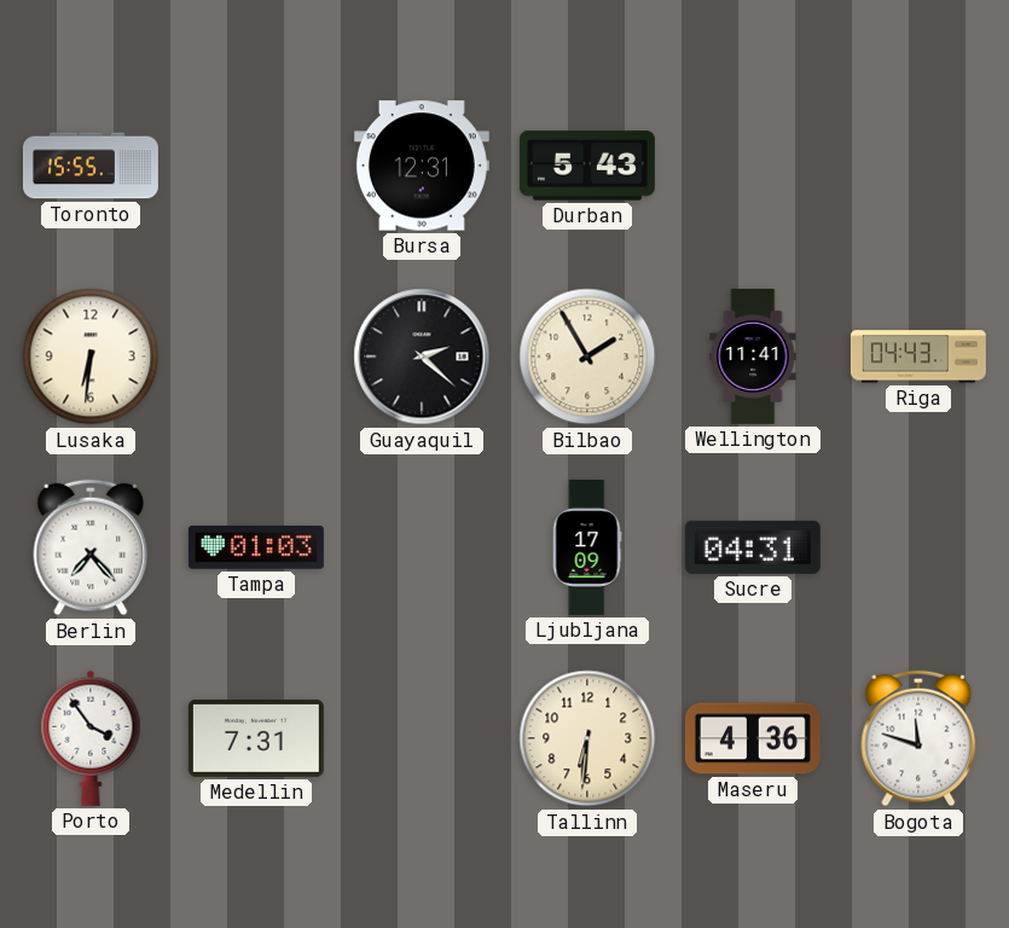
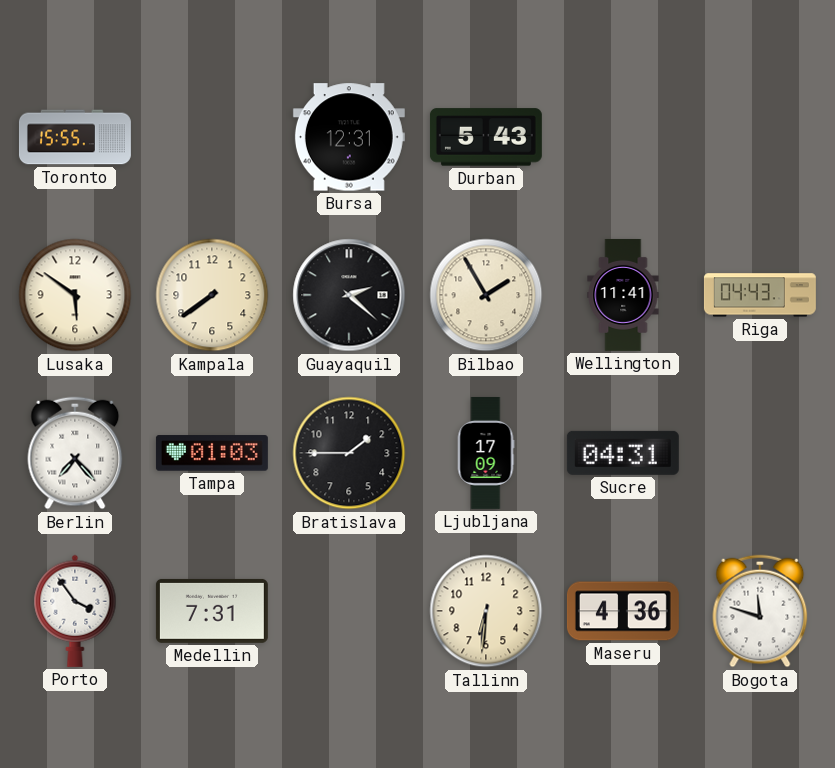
Lusaka: 6:31 -> 5:51 (75, 295)
Kampala: none -> 7:39 (212, 295)
Bratislava: none -> 1:45 (349, 453)
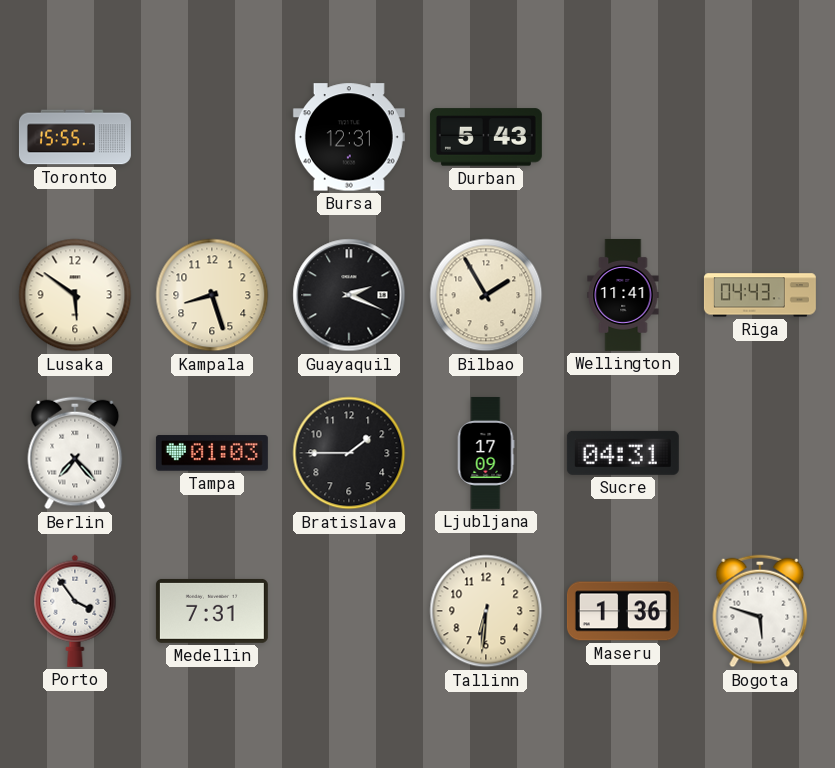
Kampala: 7:39 -> 8:27 (212, 295)
Guayaquil: 2:22 -> 2:19 (349, 295)
Maseru: 4:36 -> 1:36 (623, 611)
Bogota: 11:48 -> 5:48 (760, 611)
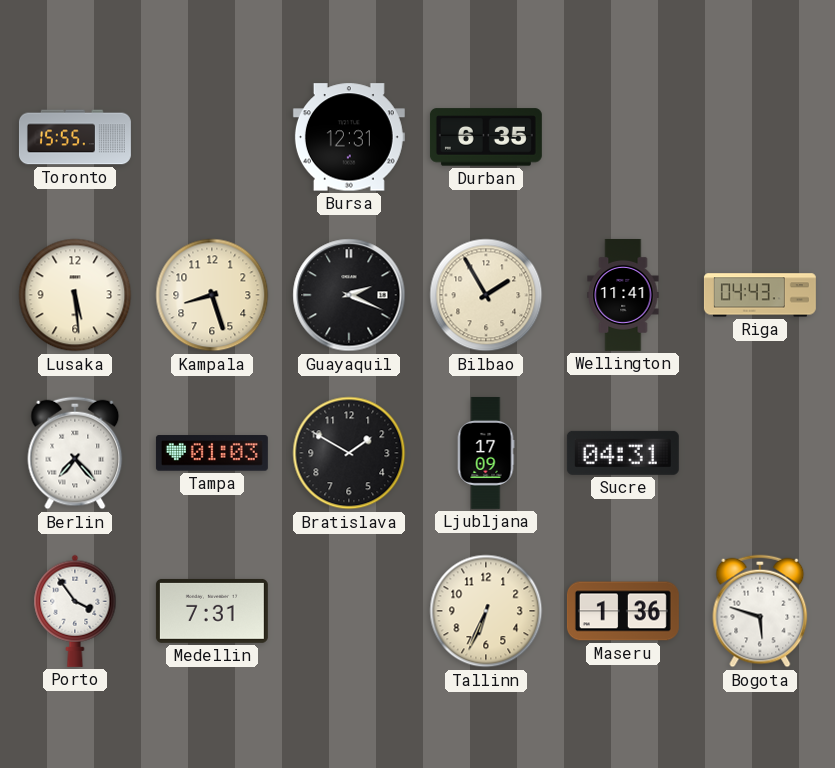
Durban: 5:43 -> 6:35 (486, 137)
Lusaka: 5:51 -> 5:29 (75, 295)
Bratislava: 1:45 -> 1:50 (349, 453)
Tallinn: 6:31 -> 6:34 (486, 611)
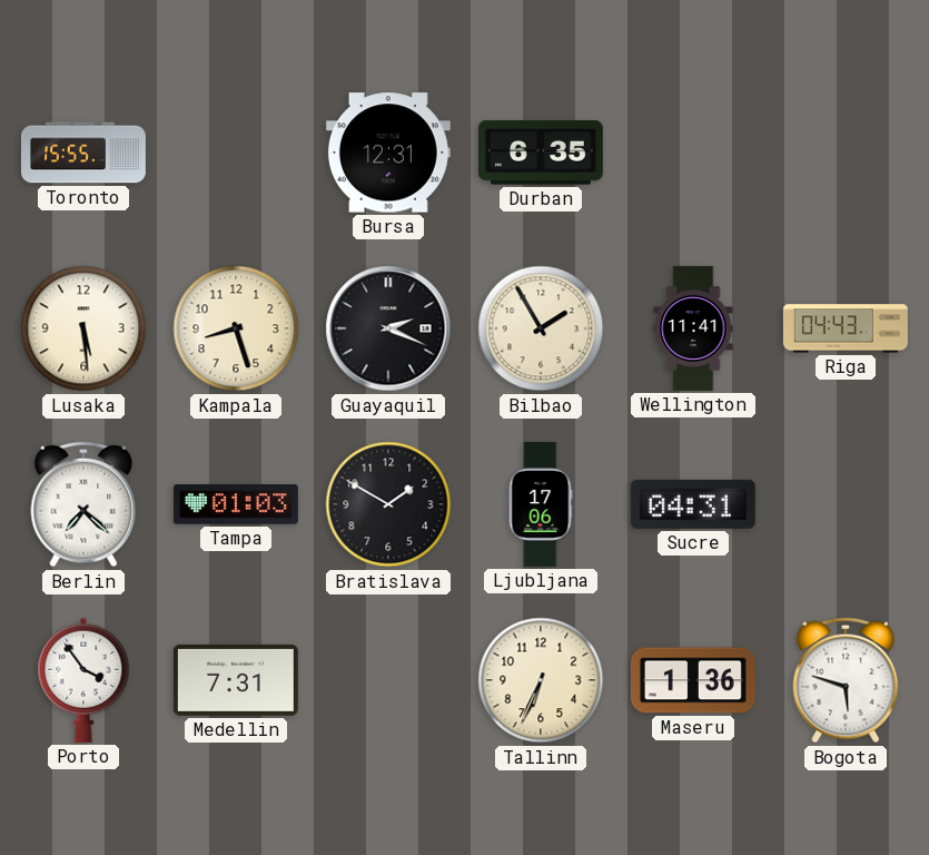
Berlin: 7:23 -> 7:22 (83, 504)
Ljubljana: 17:09 -> 17:06 (541, 504)
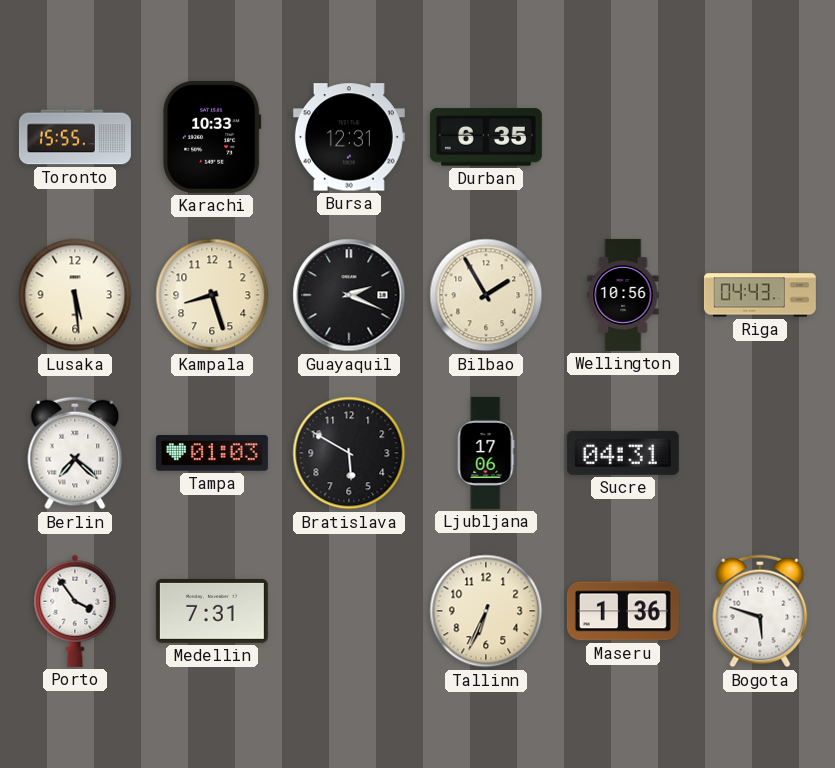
Karachi: none -> 10:33 (212, 137)
Wellington: 11:41 -> 10:56 (623, 295)
Bratislava: 1:50 -> 5:50 (349, 453)
